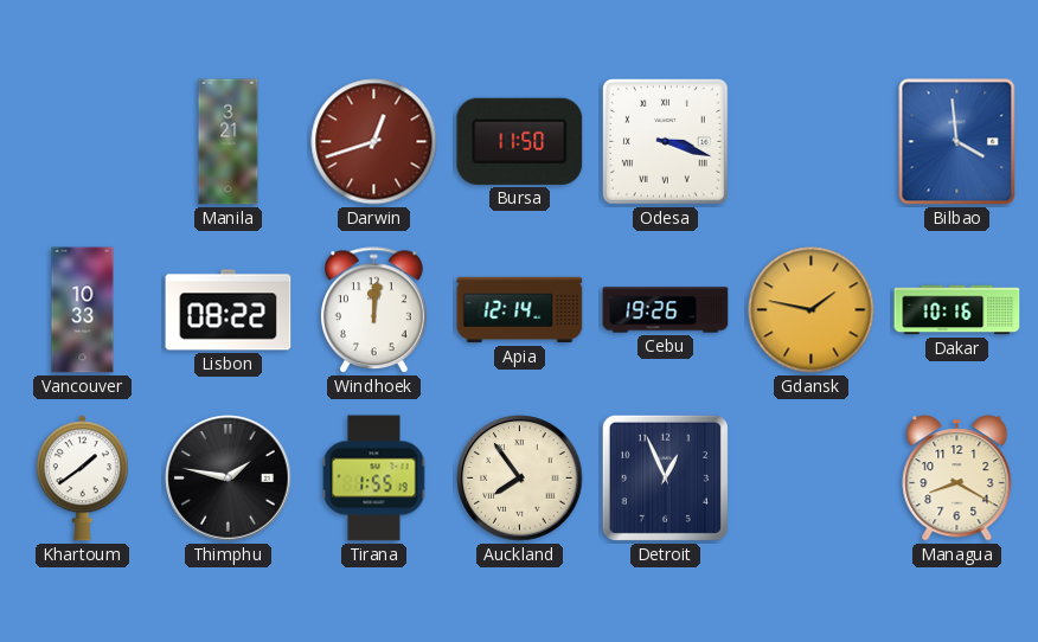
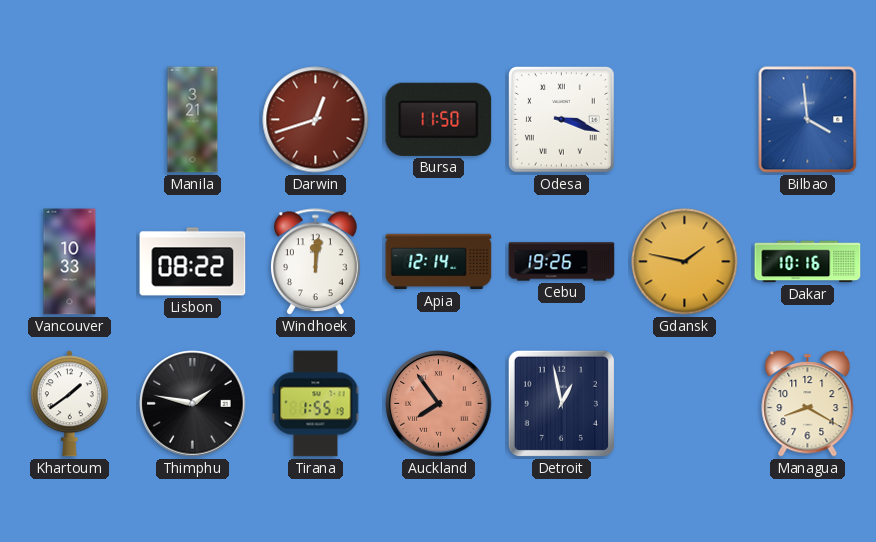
Auckland dial: cream -> salmon (439, 404)
Detroit: 12:56 -> 12:58 (561, 403)
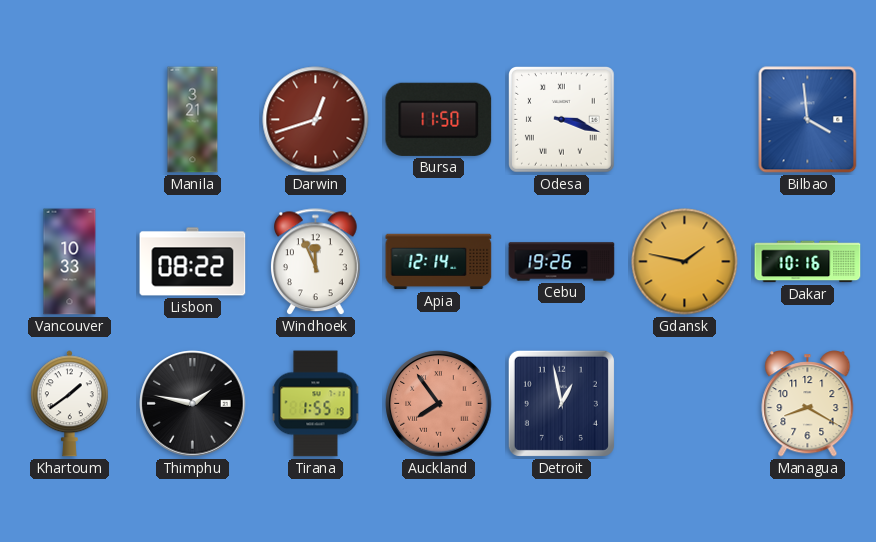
Windhoek: 12:01 -> 11:56 (316, 262)
